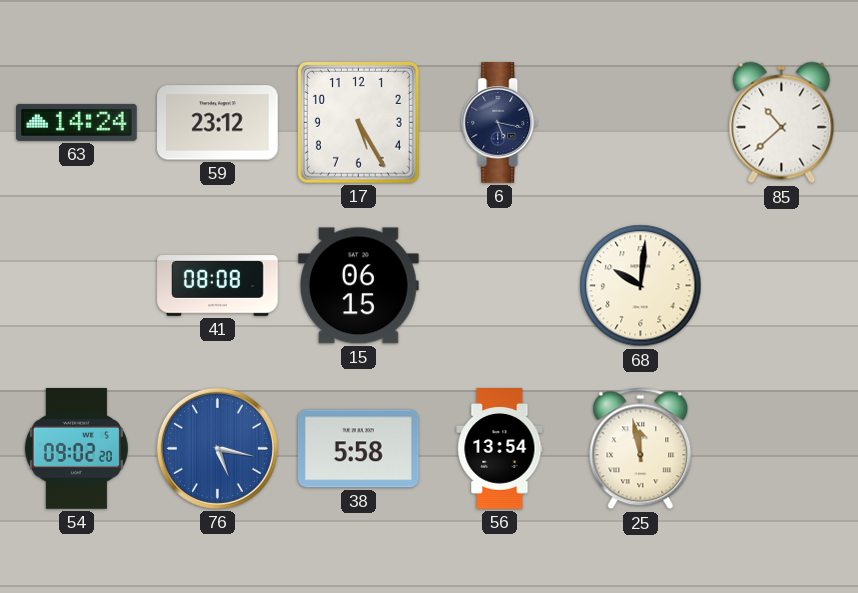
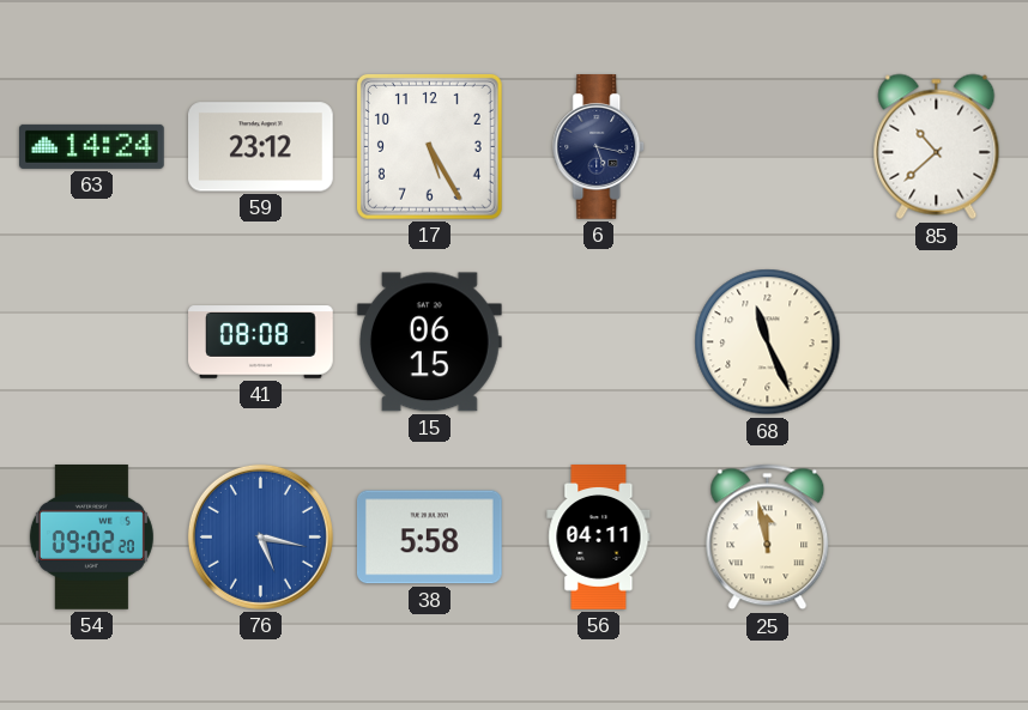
68: 10:01 -> 11:26 (768, 342)
56: 13:54 -> 04:11 (599, 538)
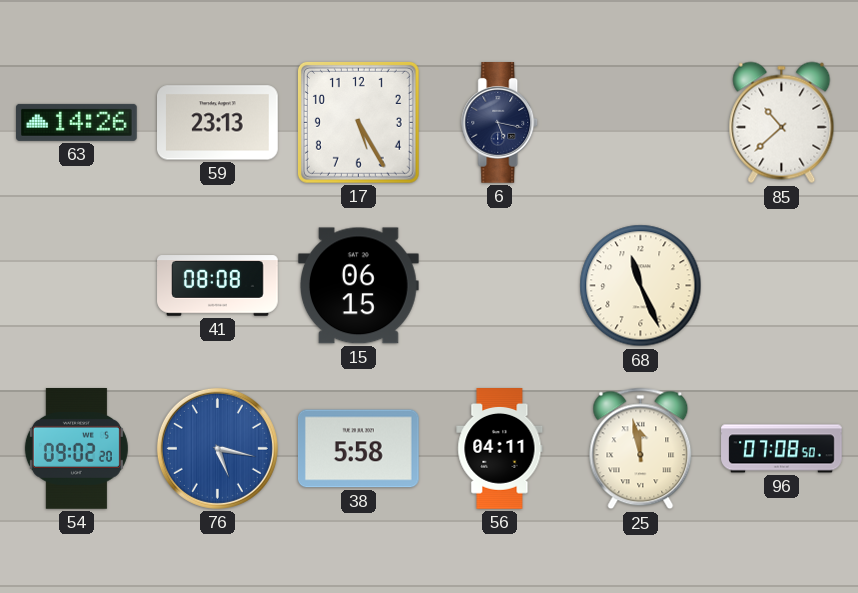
63: 14:24 -> 14:26 (77, 122)
59: 23:12 -> 23:13 (218, 123)
96: none -> 07:08 (782, 449)
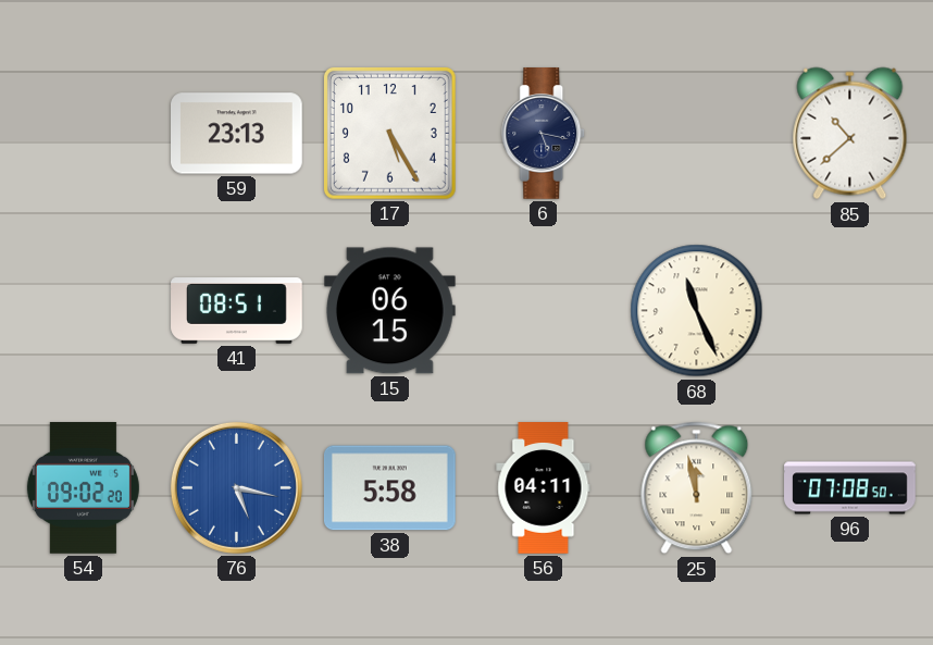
63: 14:26 -> none (77, 122)
41: 08:08 -> 08:51 (237, 311)
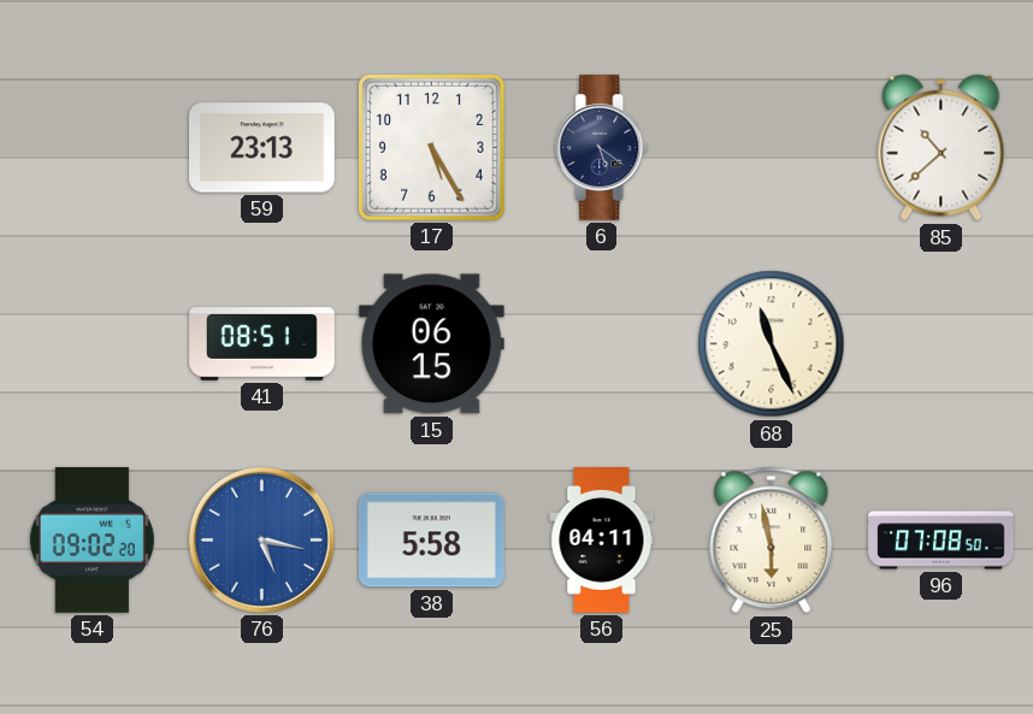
6: 5:17 -> 5:21 (602, 148)
25: 11:58 -> 5:58 (772, 541)
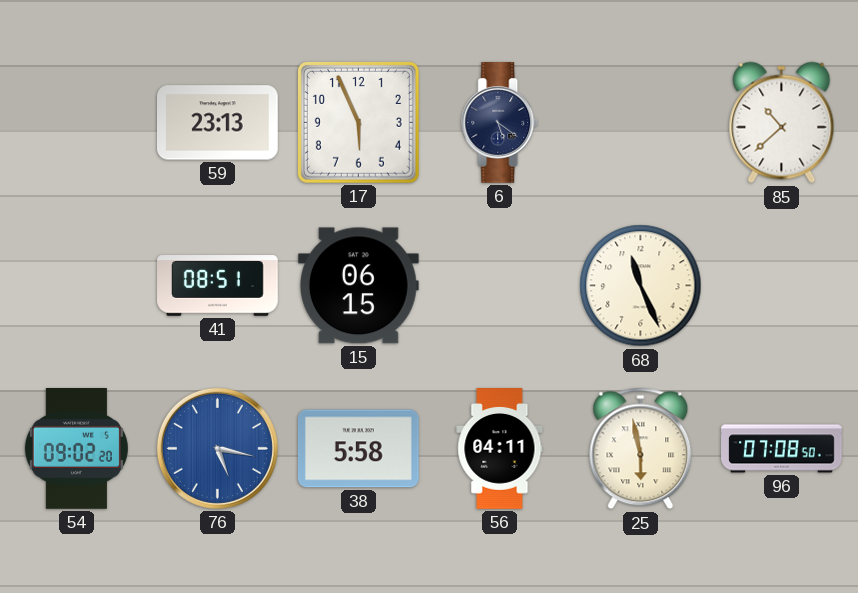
17: 5:25 -> 5:56 (358, 122)
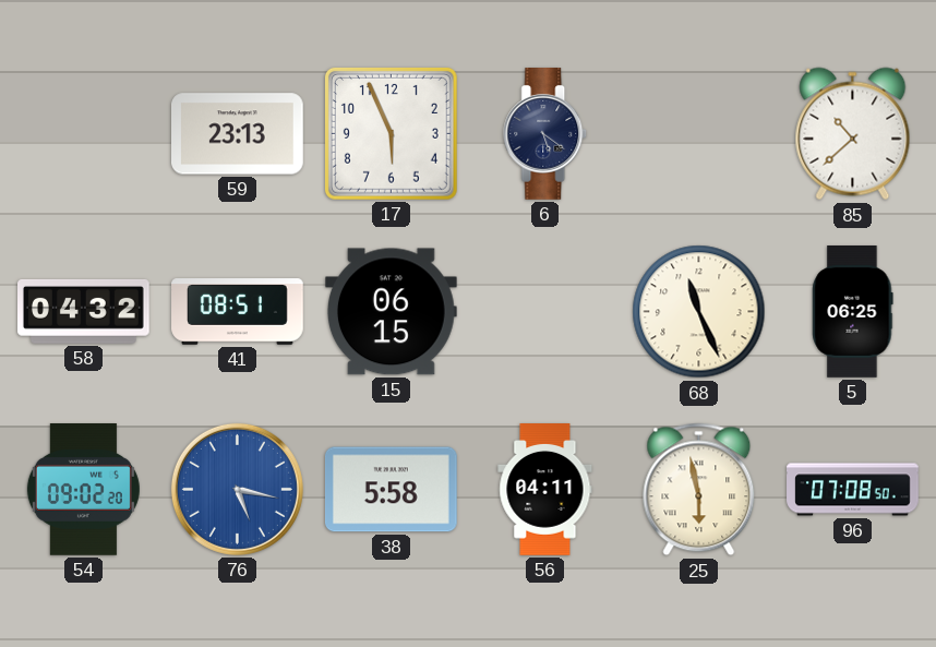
58: none -> 04:32 (84, 311)
5: none -> 06:25 (853, 312)
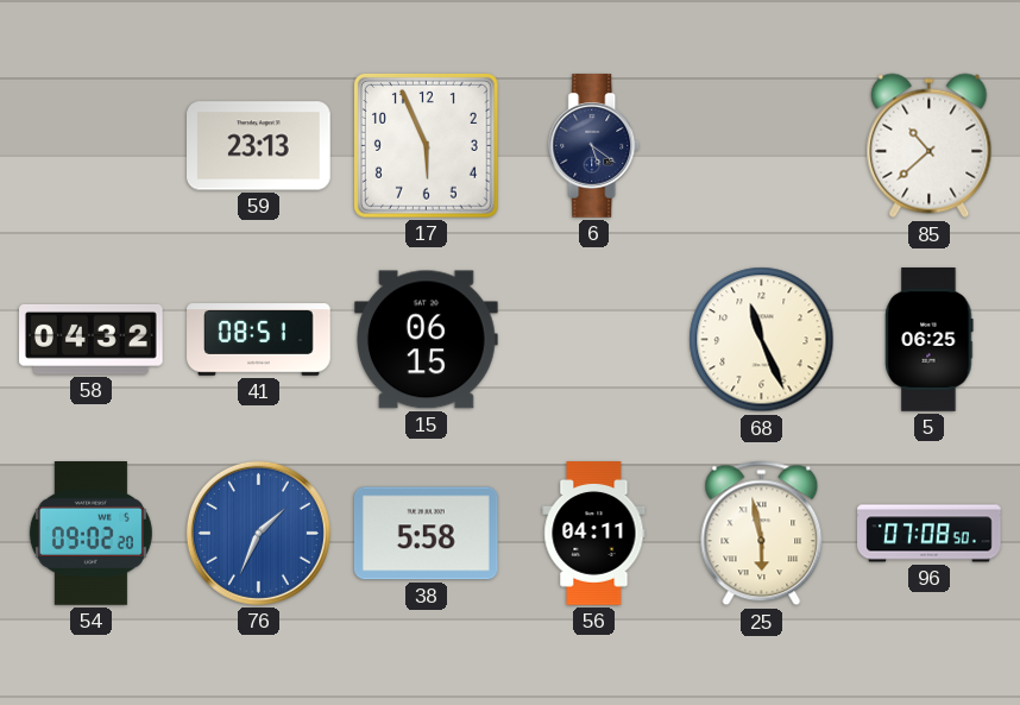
76: 5:17 -> 1:34 (258, 533)
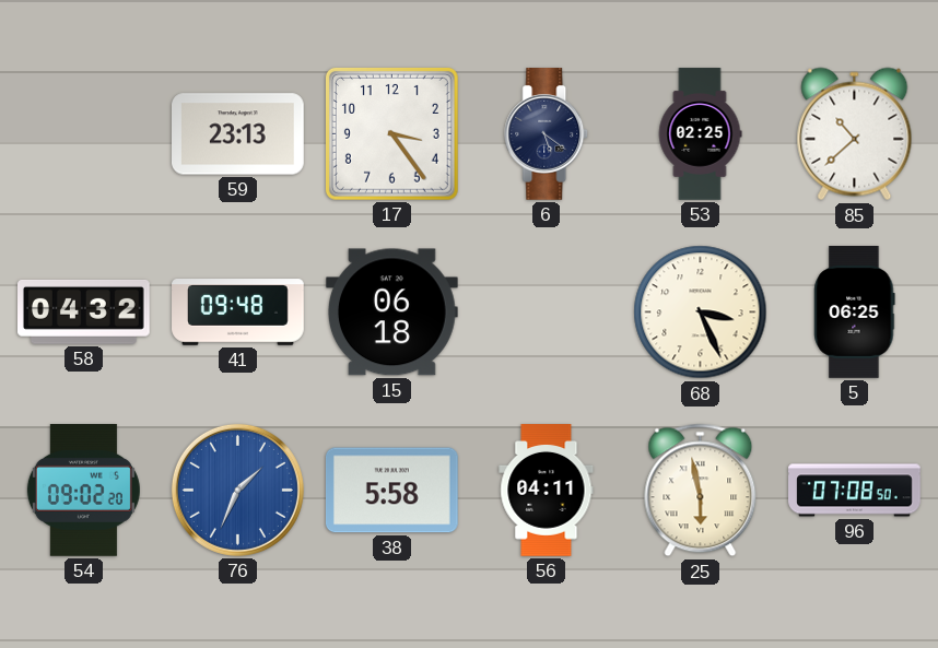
17: 5:56 -> 3:24 (391, 133)
53: none -> 02:25 (700, 134)
41: 08:51 -> 09:48 (238, 313)
15: 06:15 -> 06:18 (391, 313)
68: 11:26 -> 3:26 (701, 313)
